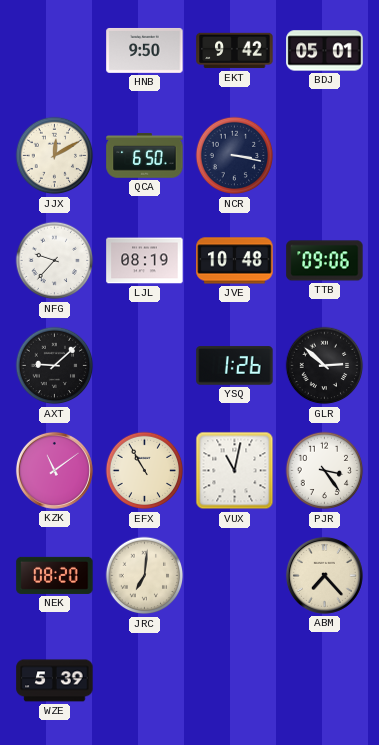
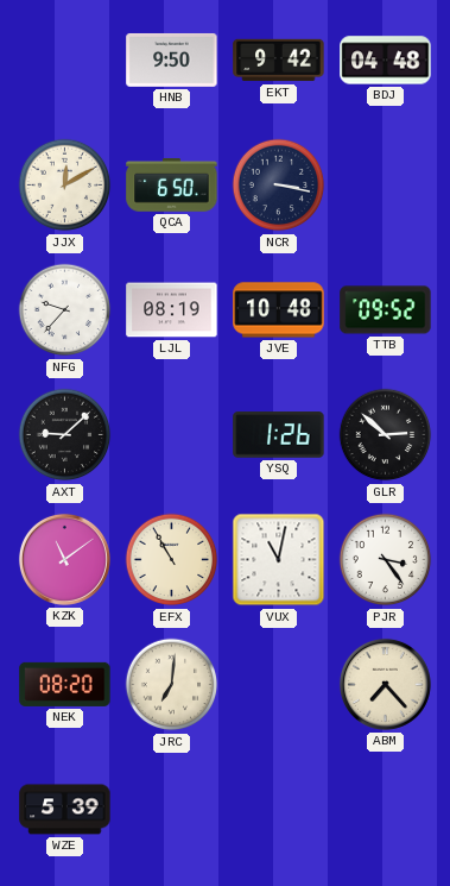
BDJ: 05:01 -> 04:48 (386, 61)
TTB: 09:06 -> 09:52 (386, 310)
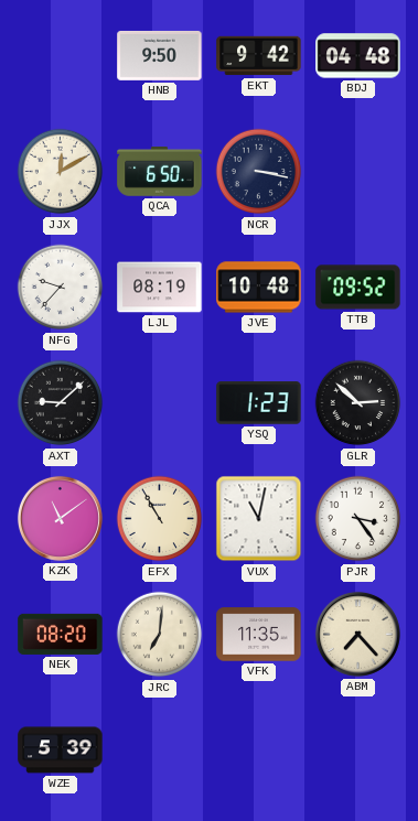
YSQ: 1:26 -> 1:23 (259, 403)
VFK: none -> 11:35 (259, 635)
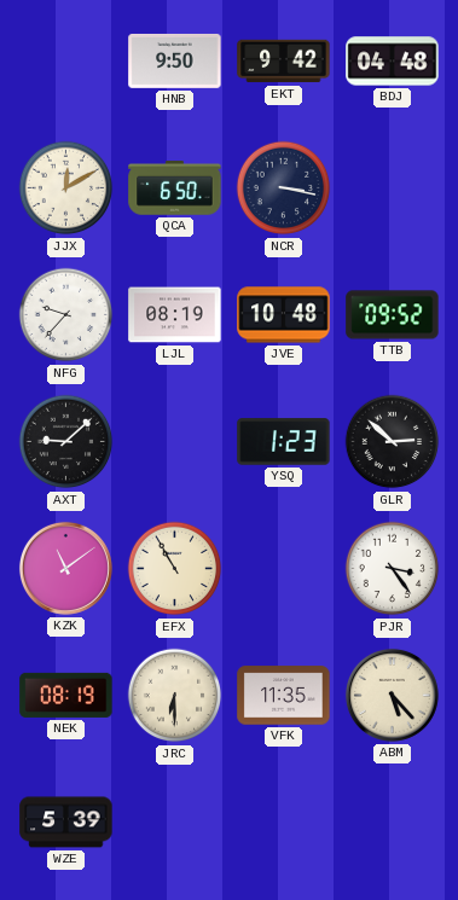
VUX: 11:02 -> none (259, 519)
NEK: 08:20 -> 08:19 (66, 695)
JRC: 7:01 -> 6:30 (175, 696)
ABM: 7:23 -> 5:23 (392, 695)
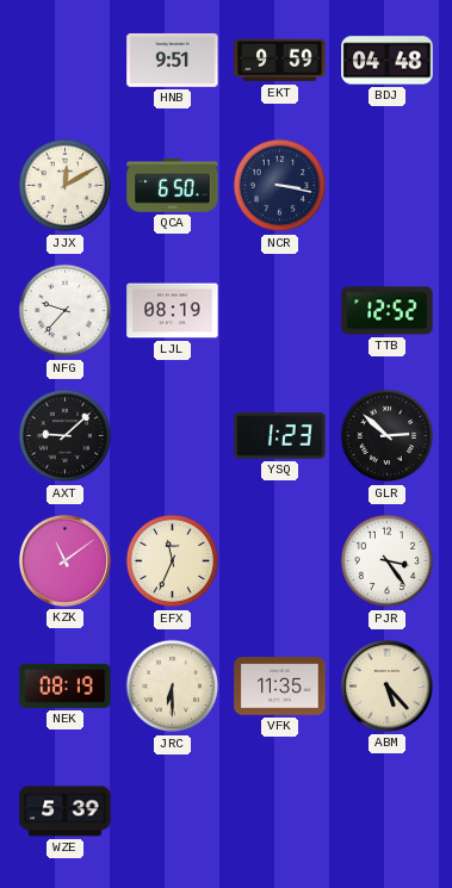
HNB: 9:50 -> 9:51 (173, 60)
EKT: 9:42 -> 9:59 (280, 61)
JVE: 10:48 -> none (284, 315)
TTB: 09:52 -> 12:52 (388, 311)
EFX: 10:55 -> 11:34 (173, 561)
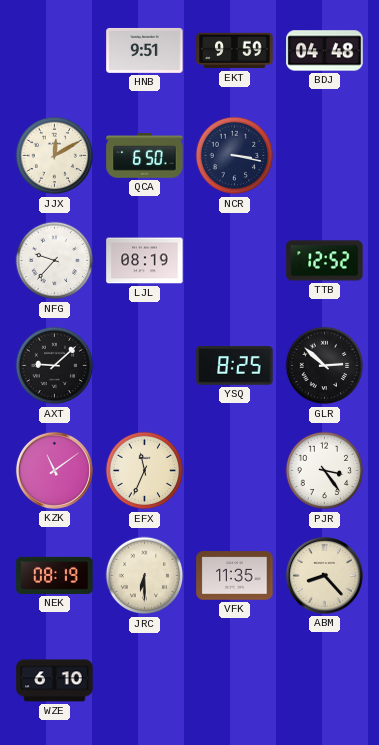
YSQ: 1:23 -> 8:25 (235, 366)
ABM: 5:23 -> 8:23 (324, 575)
WZE: 5:39 -> 6:10 (55, 681)
